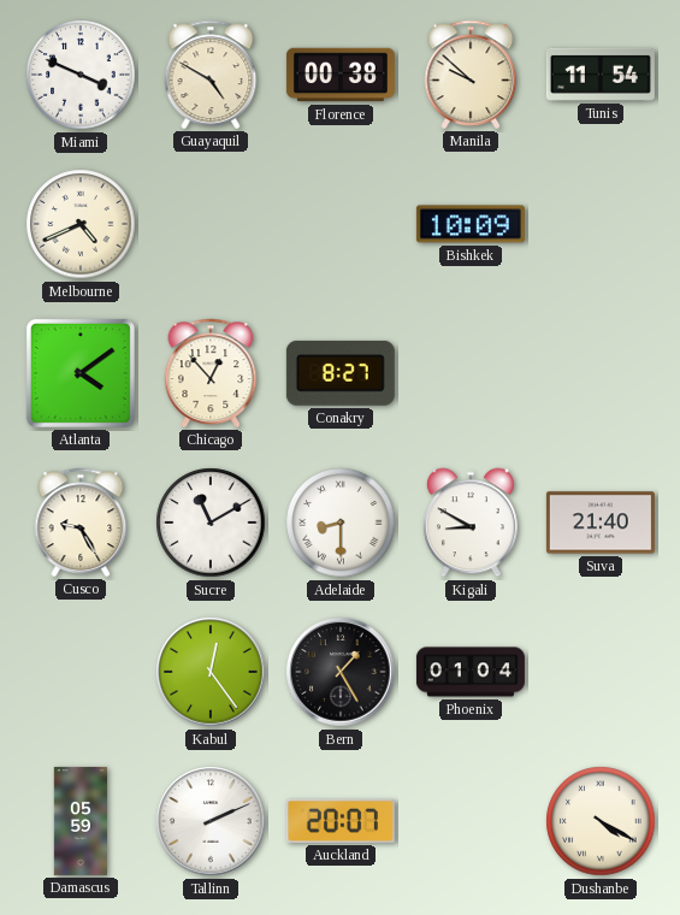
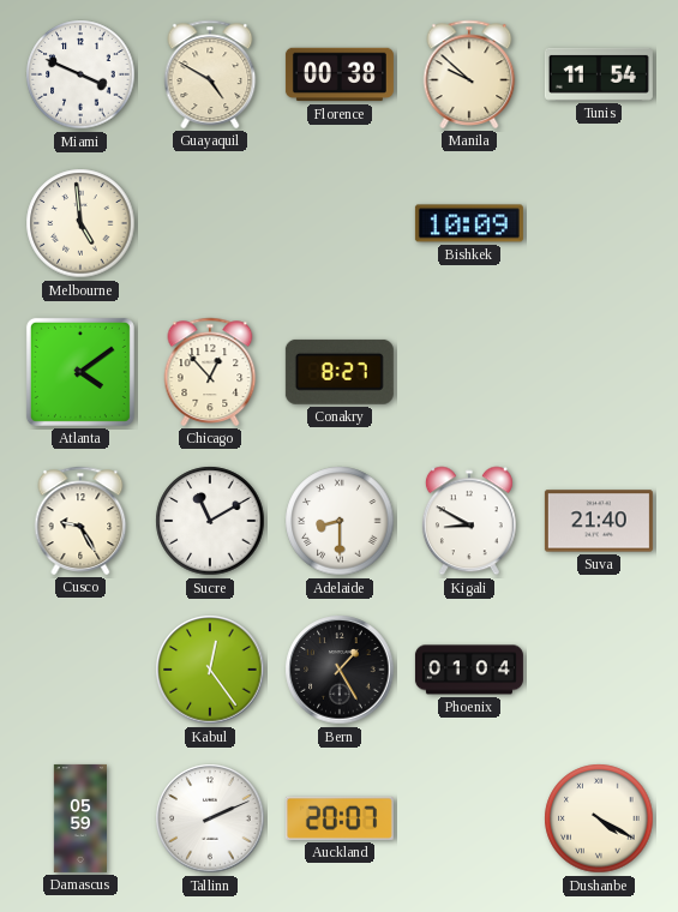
Melbourne: 4:41 -> 4:59 (80, 223)
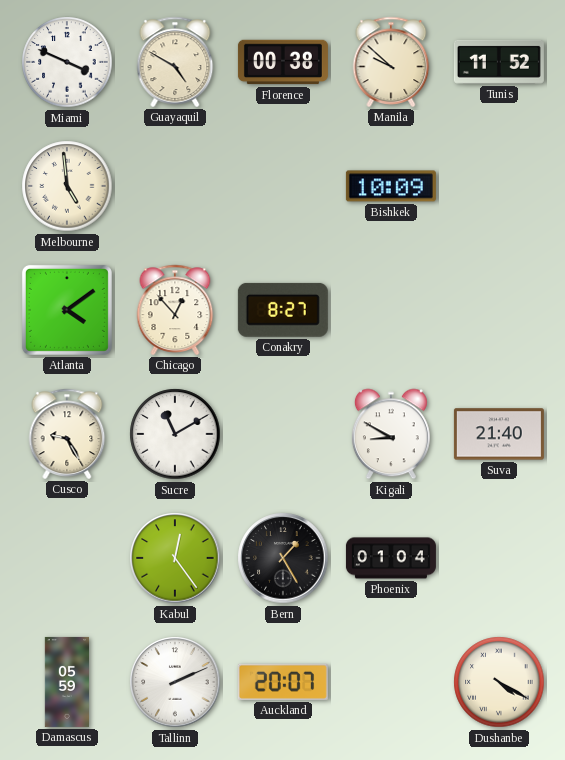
Tunis: 11:54 -> 11:52 (499, 62)
Adelaide: 8:30 -> none (340, 521)
